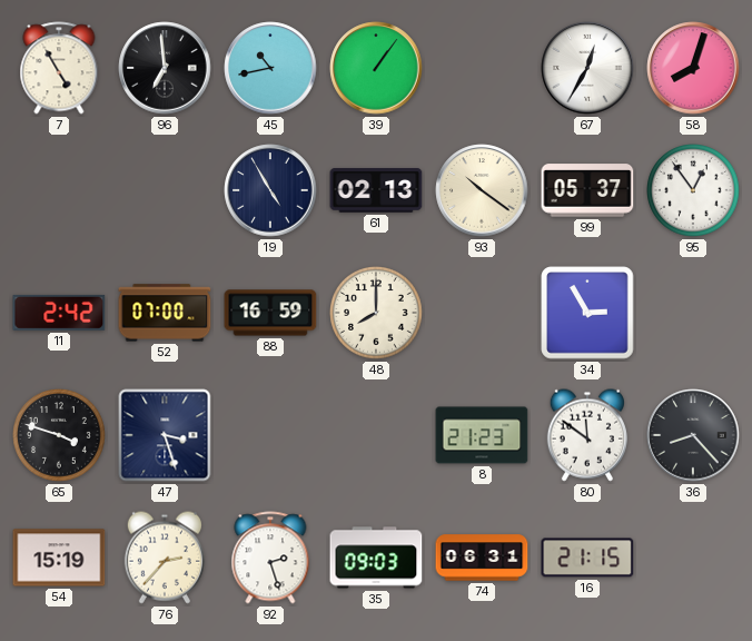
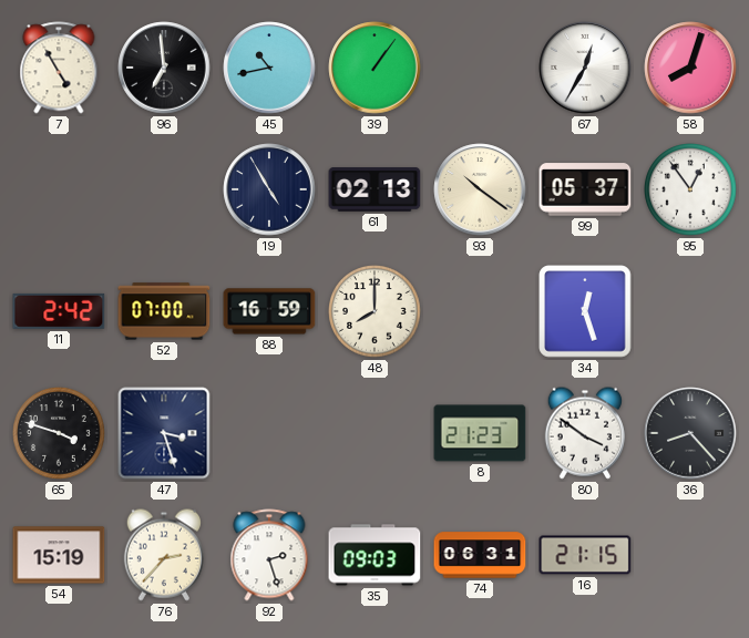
34: 2:55 -> 12:27 (585, 311)
80: 11:51 -> 3:51 (585, 433)
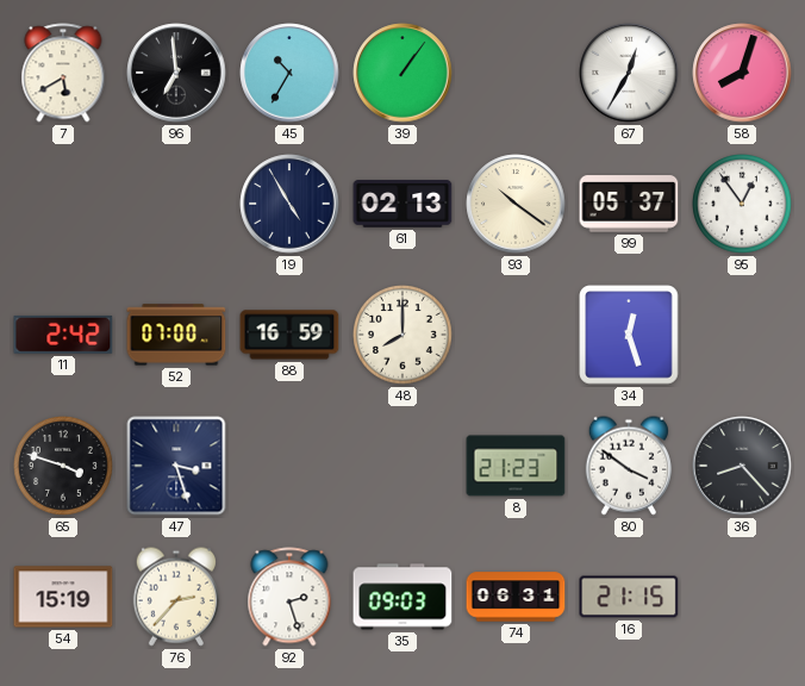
7: 4:55 -> 5:40 (63, 73)
45: 10:43 -> 10:35 (289, 73)
